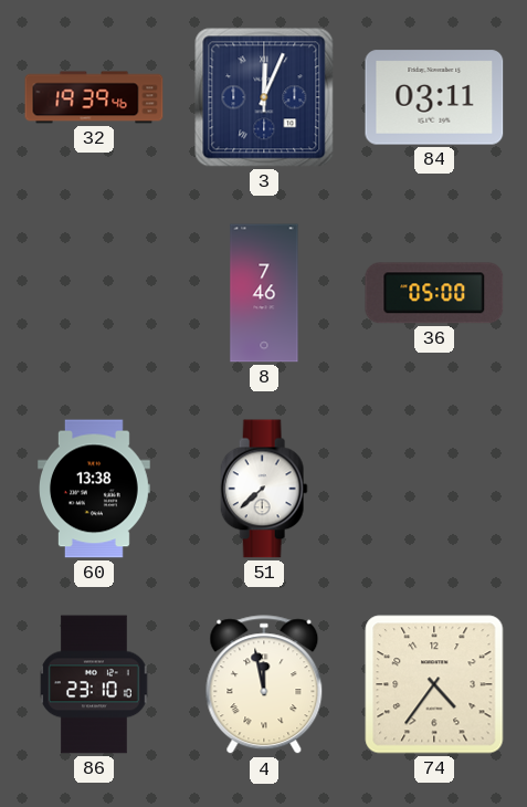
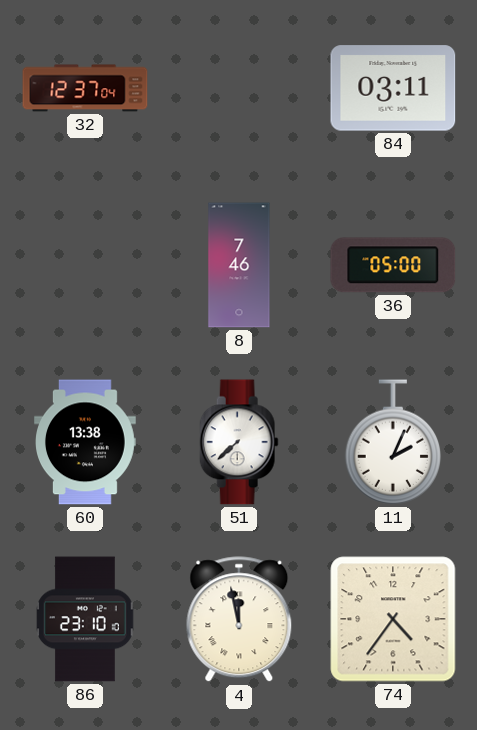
32: 19:39 -> 12:37 (85, 88)
3: 12:04 -> none (264, 97)
11: none -> 2:04 (393, 442)
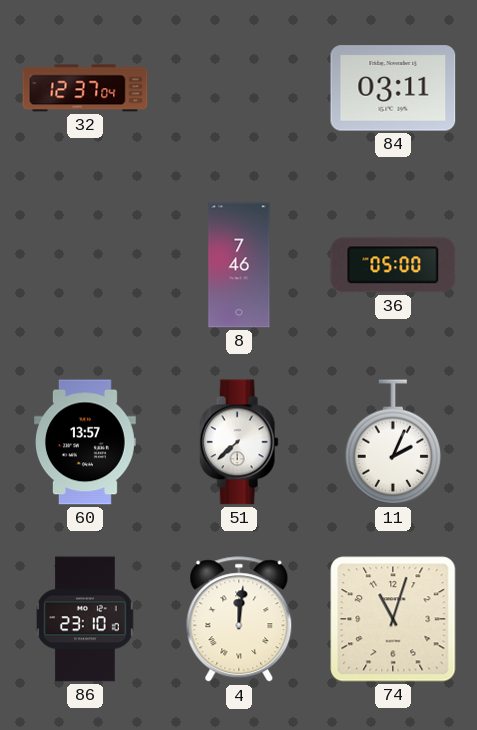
60: 13:38 -> 13:57 (86, 442)
4: 11:58 -> 12:01 (239, 620)
74: 4:36 -> 11:03 (393, 619)
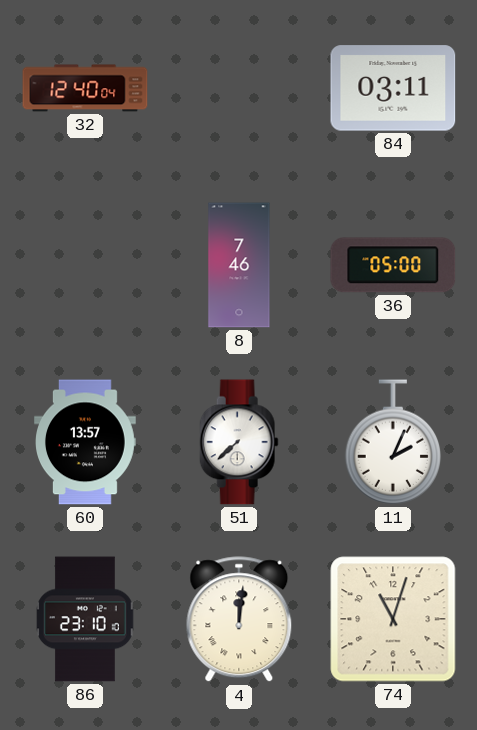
32: 12:37 -> 12:40 (85, 88)
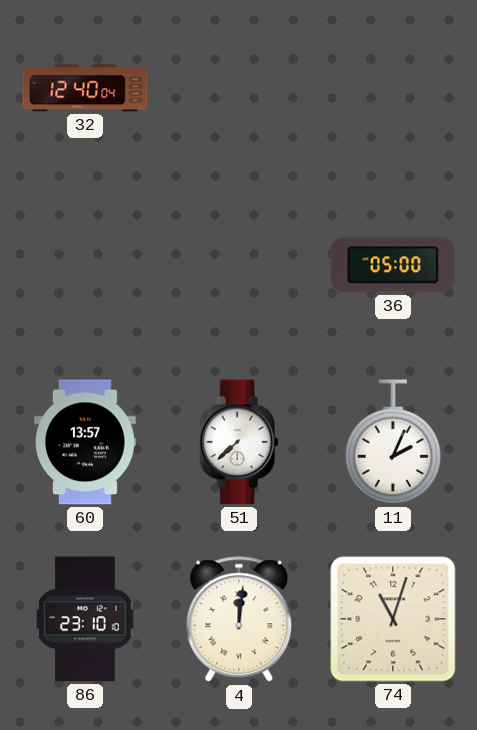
84: 03:11 -> none (393, 88)
8: 7:46 -> none (239, 265)
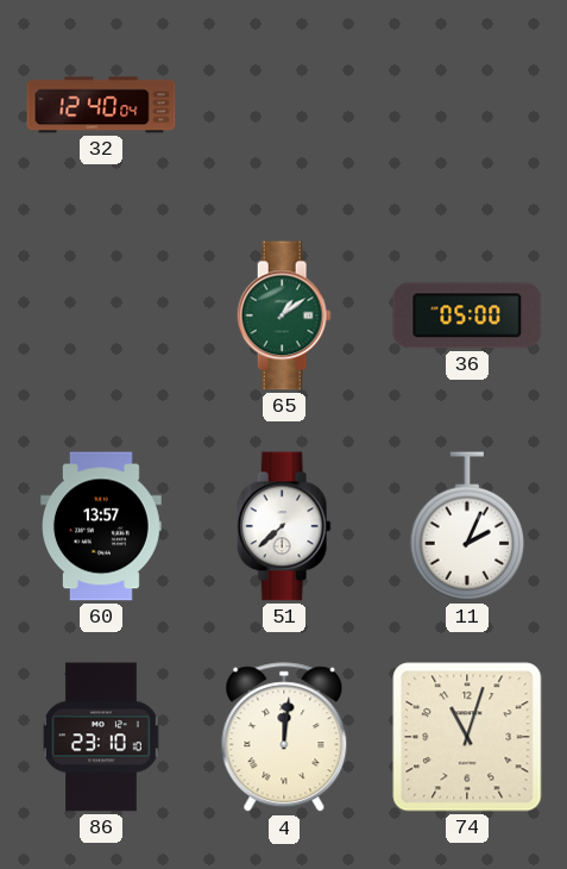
65: none -> 1:09 (284, 315)
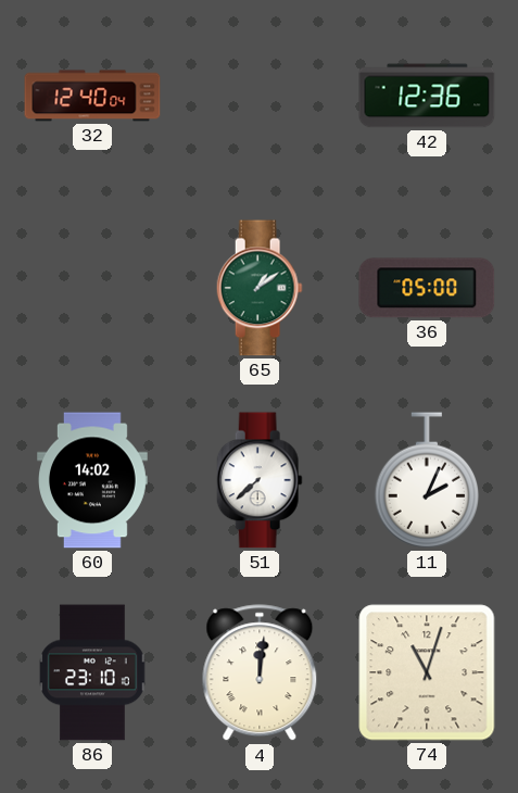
42: none -> 12:36 (427, 96)
60: 13:57 -> 14:02 (93, 480)
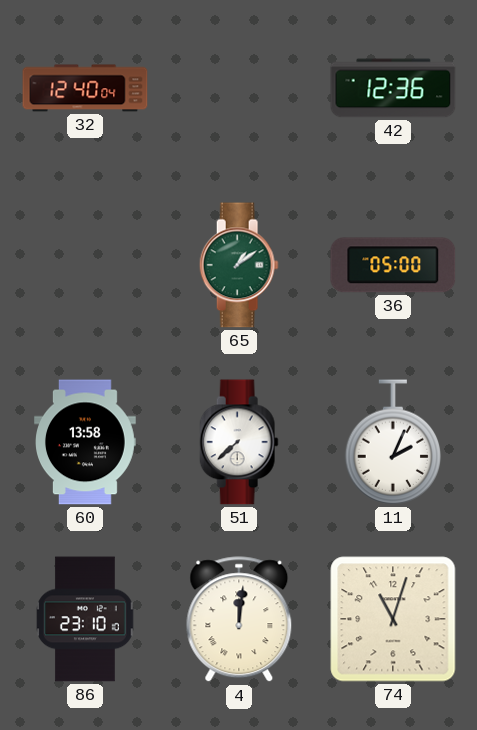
60: 14:02 -> 13:58 (86, 442)
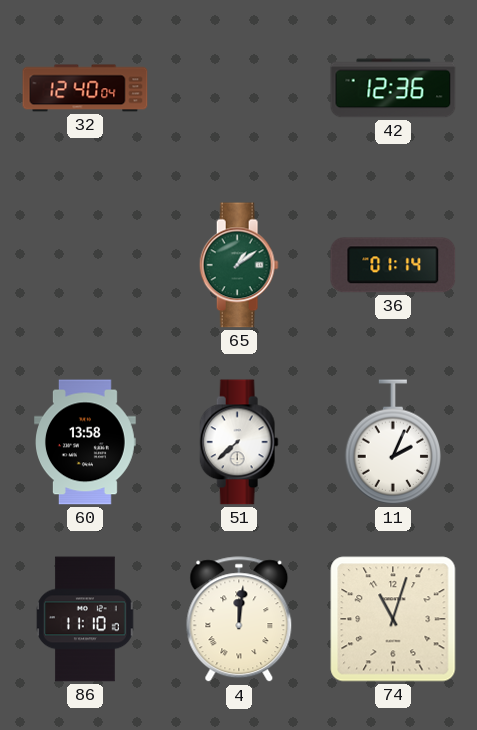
36: 05:00 -> 01:14 (393, 265)
86: 23:10 -> 11:10 (85, 619)
